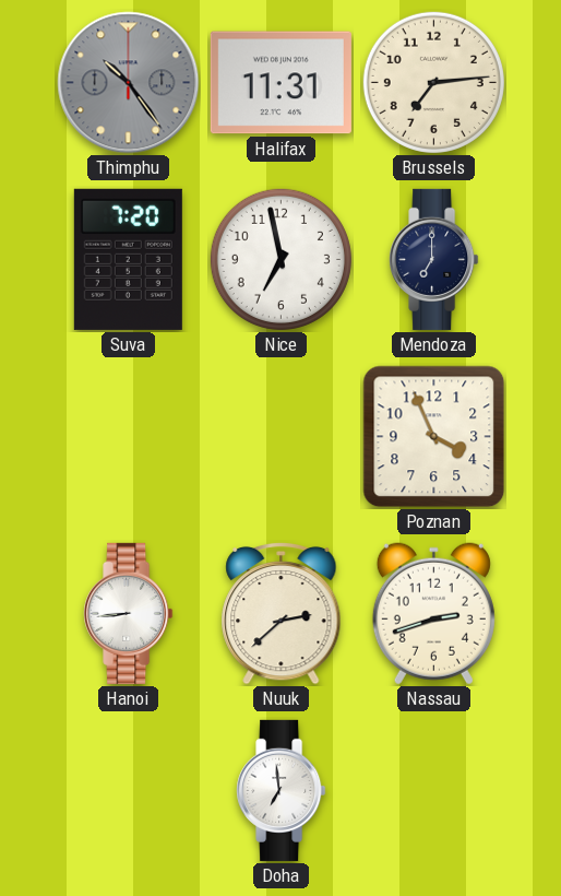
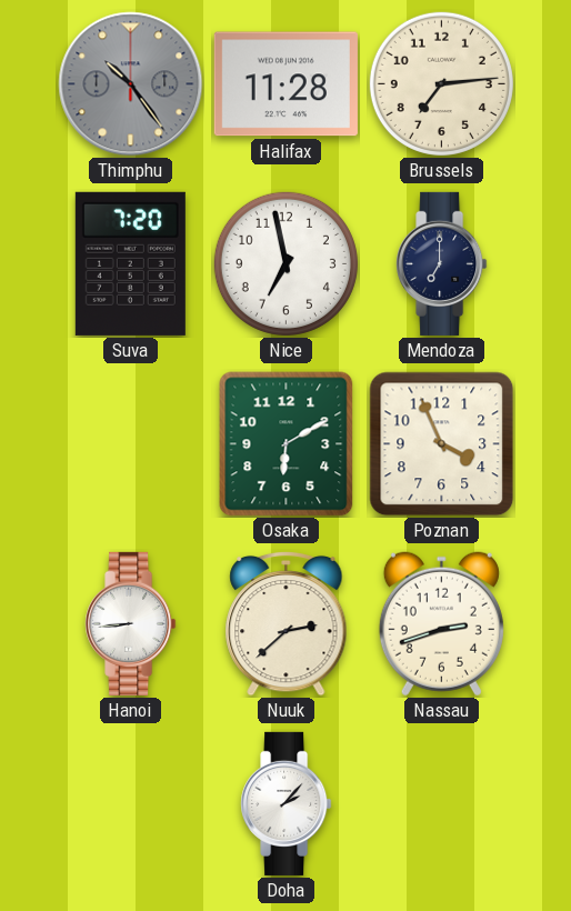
Halifax: 11:31 -> 11:28 (285, 84)
Osaka: none -> 6:10 (287, 444)
Doha: 6:59 -> 2:07 (287, 803)
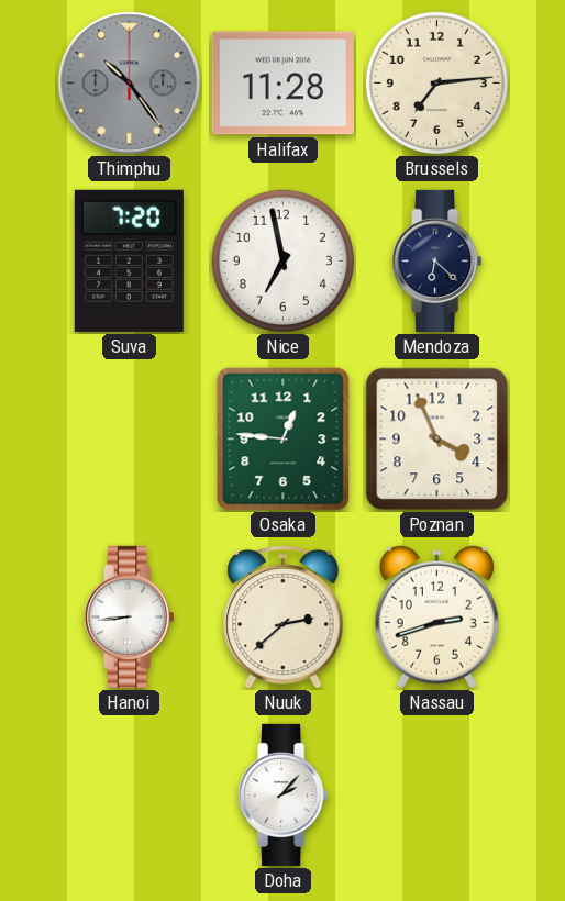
Mendoza: 7:00 -> 6:22 (437, 260)
Osaka: 6:10 -> 12:46 (284, 440)
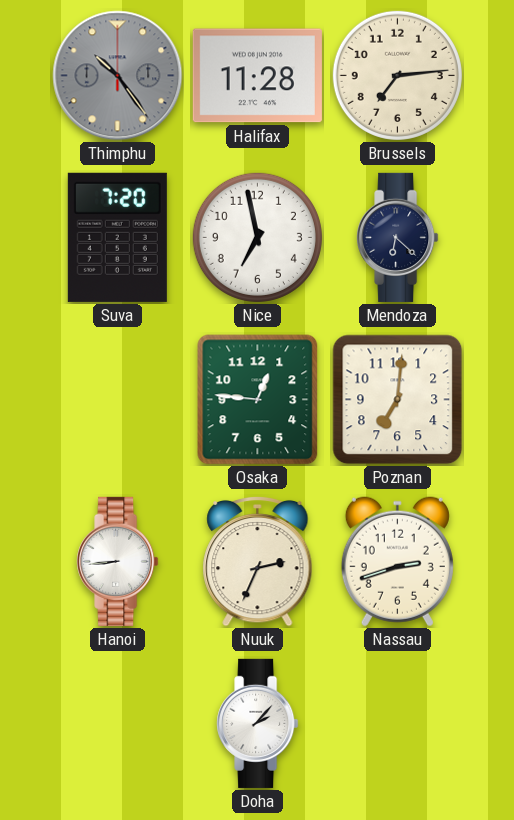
Poznan: 3:56 -> 7:01 (398, 400)
Nuuk: 2:38 -> 2:34 (258, 561)
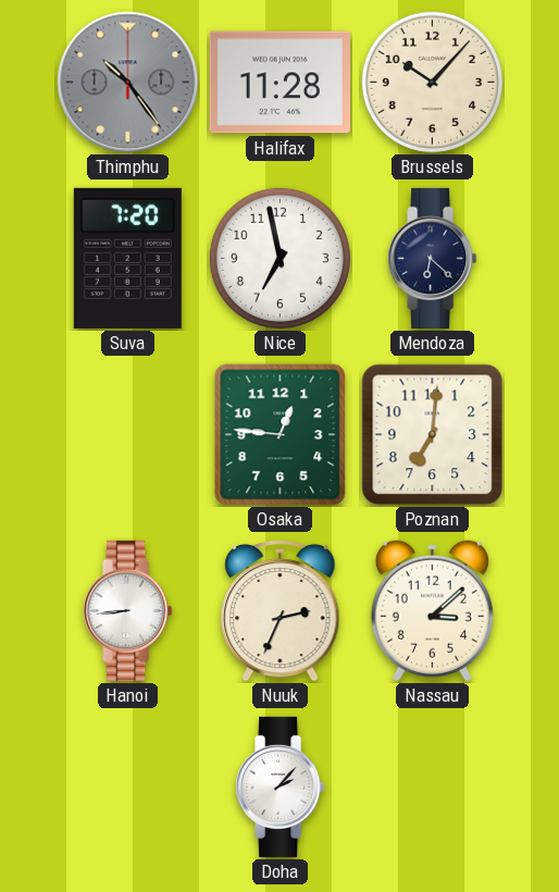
Brussels: 7:14 -> 10:07 (432, 82)
Nassau: 2:42 -> 3:08 (432, 611)
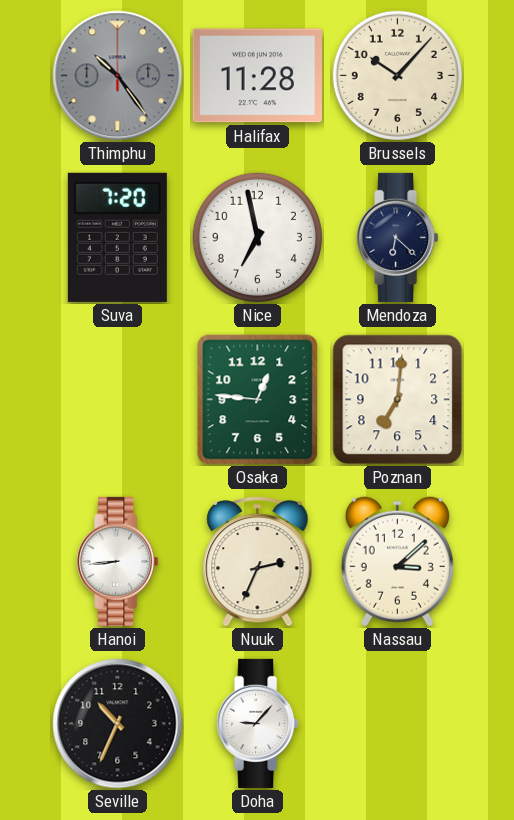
Seville: none -> 10:34 (118, 724)
Doha: 2:07 -> 9:07 (258, 723)
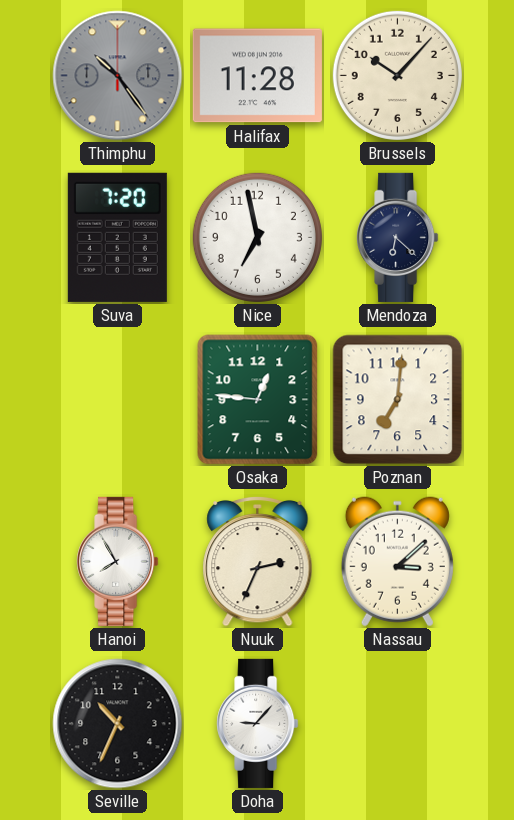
Hanoi: 8:44 -> 7:55 (118, 561)
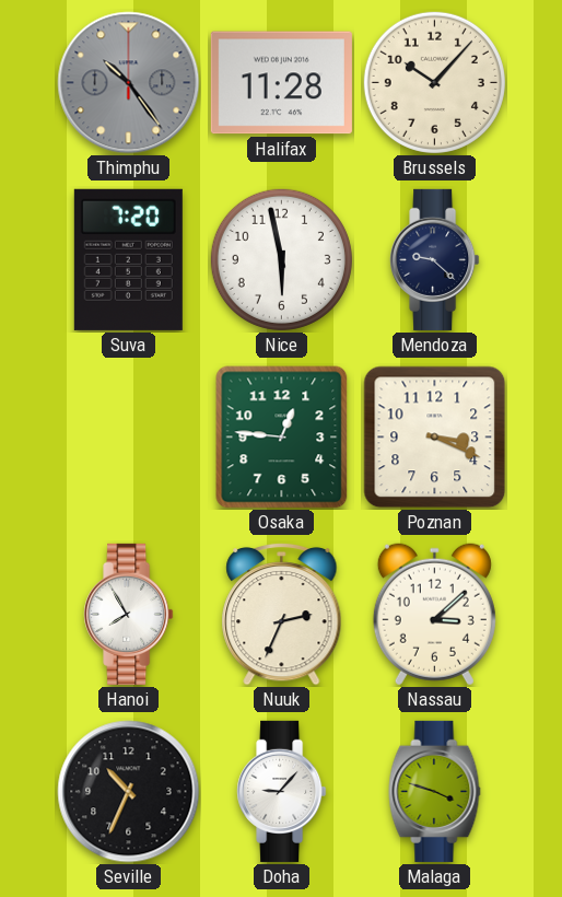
Nice: 6:58 -> 5:58 (281, 259)
Mendoza: 6:22 -> 9:22 (435, 259)
Poznan: 7:01 -> 3:19 (435, 438)
Malaga: none -> 3:48 (435, 791)
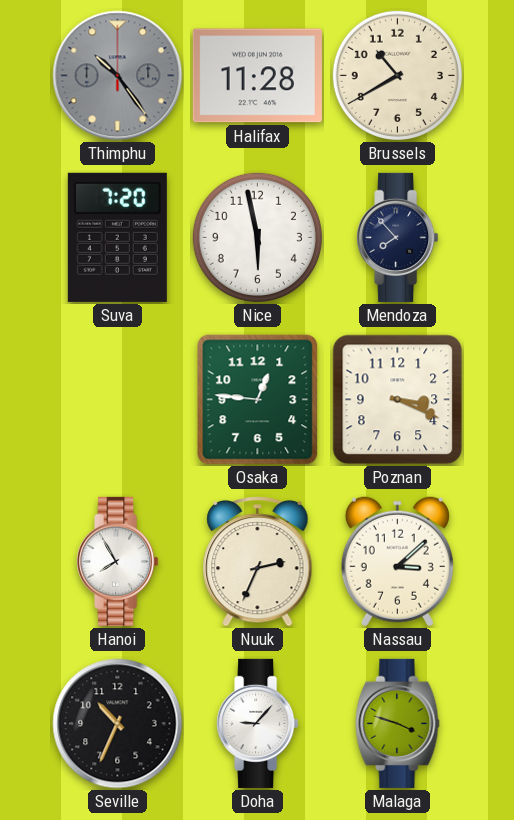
Brussels: 10:07 -> 10:40 (397, 75)
Mendoza: 9:22 -> 7:53 (398, 237)
